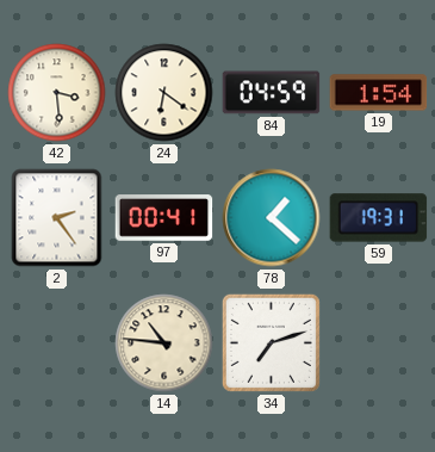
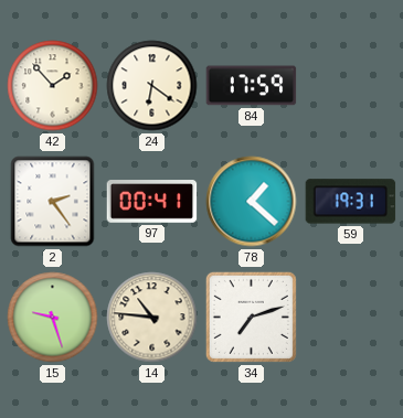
42: 3:29 -> 1:53 (53, 86)
84: 04:59 -> 17:59 (252, 86)
19: 1:54 -> none (379, 93)
15: none -> 9:27 (53, 318)
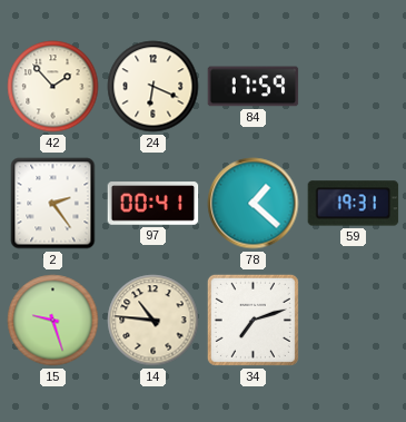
24: 6:21 -> 6:19 (154, 87)
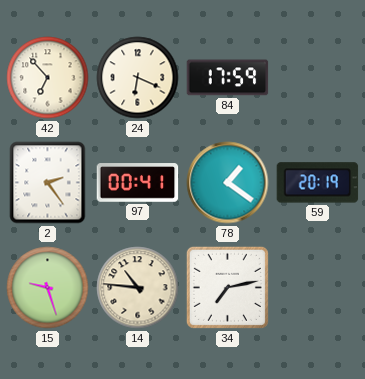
42: 1:53 -> 6:53 (48, 78)
78: 1:22 -> 1:21 (228, 183)
59: 19:31 -> 20:19 (318, 183)
34: 7:12 -> 7:13 (227, 287)
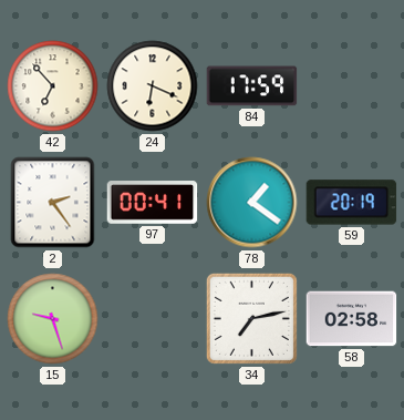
14: 10:46 -> none (138, 288)
58: none -> 02:58 (352, 319)
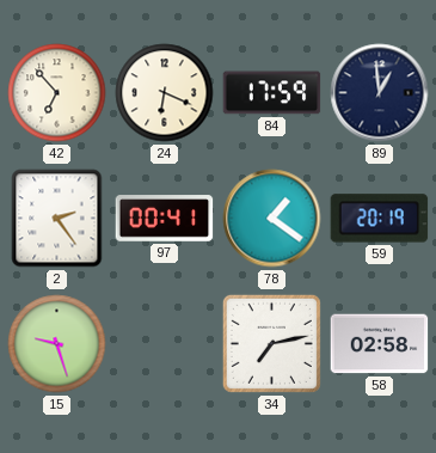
89: none -> 12:59 (380, 93)
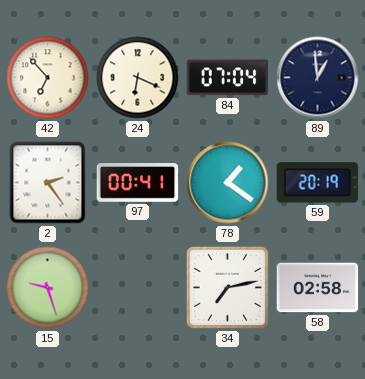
84: 17:59 -> 07:04 (228, 78)
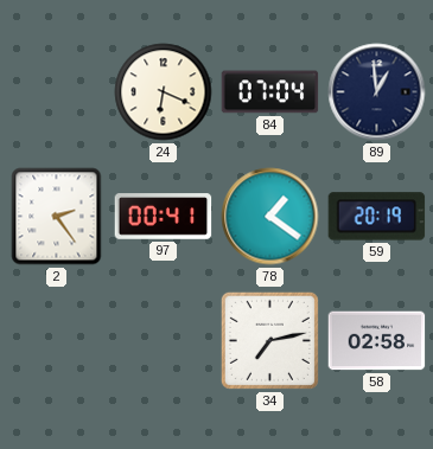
42: 6:53 -> none (48, 78)
15: 9:27 -> none (48, 288)
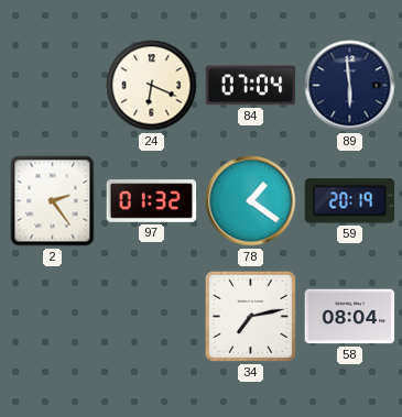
89: 12:59 -> 5:59 (350, 86)
97: 00:41 -> 01:32 (152, 201)
58: 02:58 -> 08:04 (350, 317)
